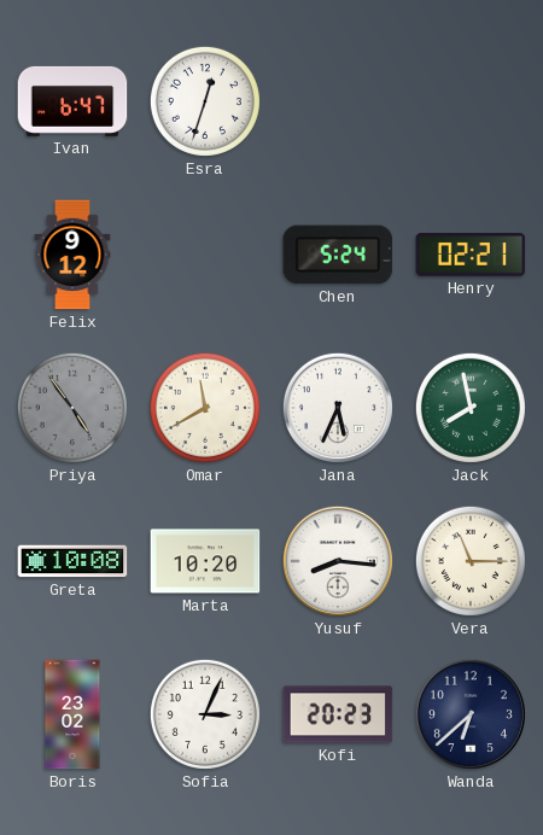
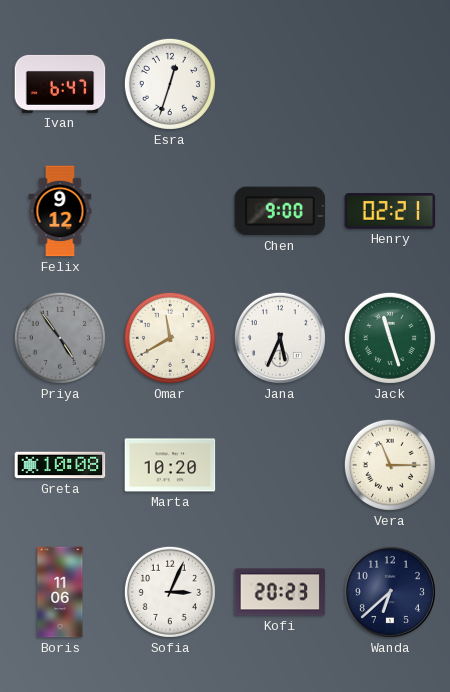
Chen: 5:24 -> 9:00 (280, 211)
Jack: 7:58 -> 11:27 (390, 338)
Yusuf: 8:16 -> none (338, 561)
Boris: 23:02 -> 11:06 (60, 592)
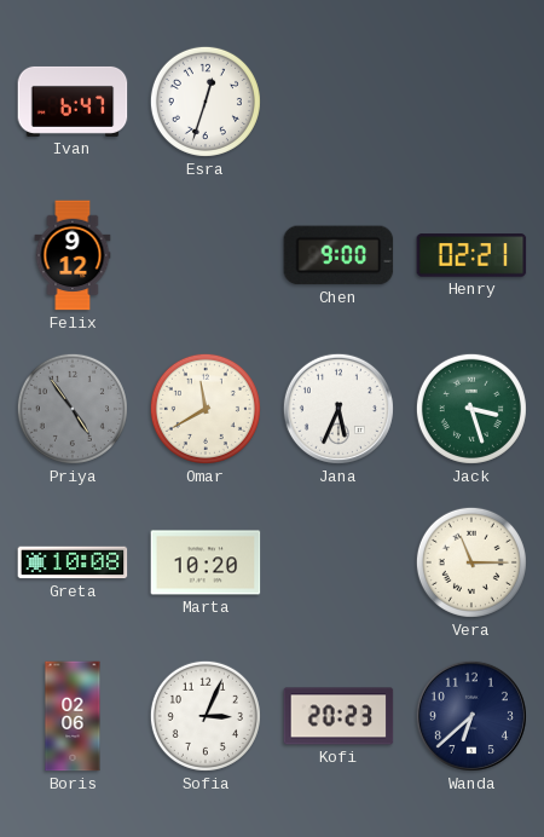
Jack: 11:27 -> 3:27 (471, 409)
Boris: 11:06 -> 02:06 (73, 716)
